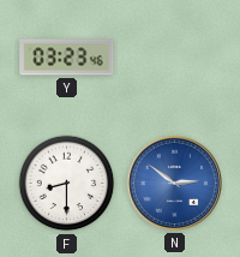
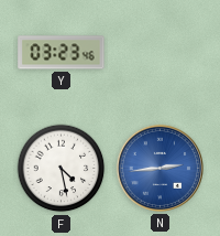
F: 8:30 -> 4:28 (62, 169)
N: 2:51 -> 2:44 (159, 168)
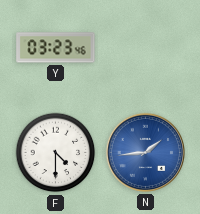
F: 4:28 -> 4:30 (56, 153)
N: 2:44 -> 1:44 (145, 152)
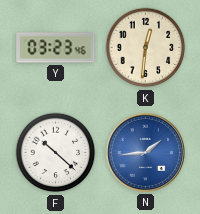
K: none -> 12:31 (146, 48)
F: 4:30 -> 10:22 (56, 153)
